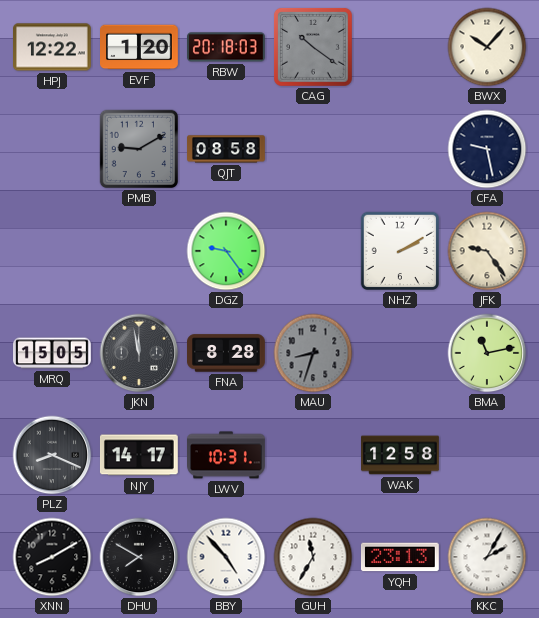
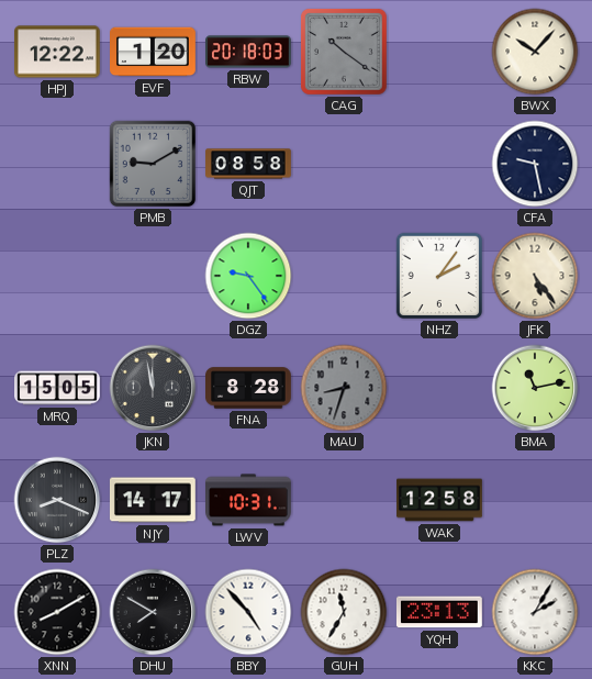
NHZ: 2:10 -> 2:06 (439, 276)
JFK: 9:24 -> 5:24 (535, 276)
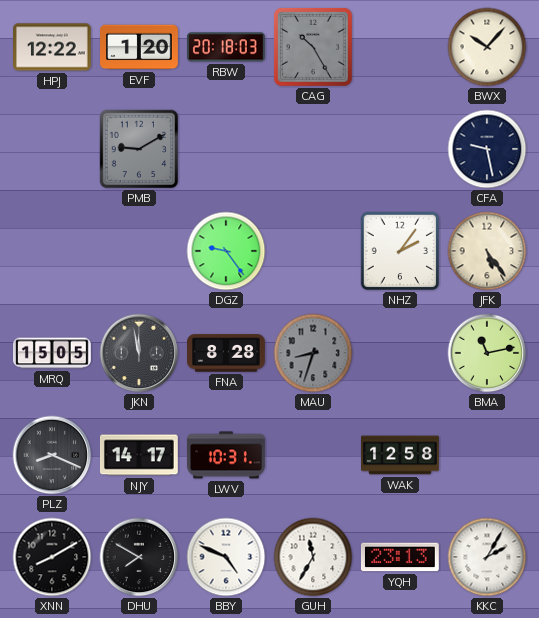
CAG: 10:21 -> 10:25 (314, 47)
QJT: 08:58 -> none (248, 164)
BBY: 4:53 -> 4:49 (226, 557)
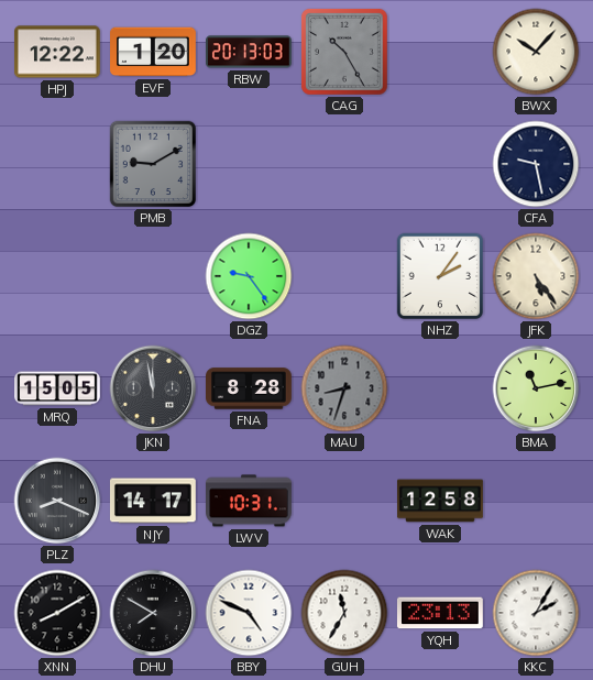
RBW: 20:18 -> 20:13 (250, 52)
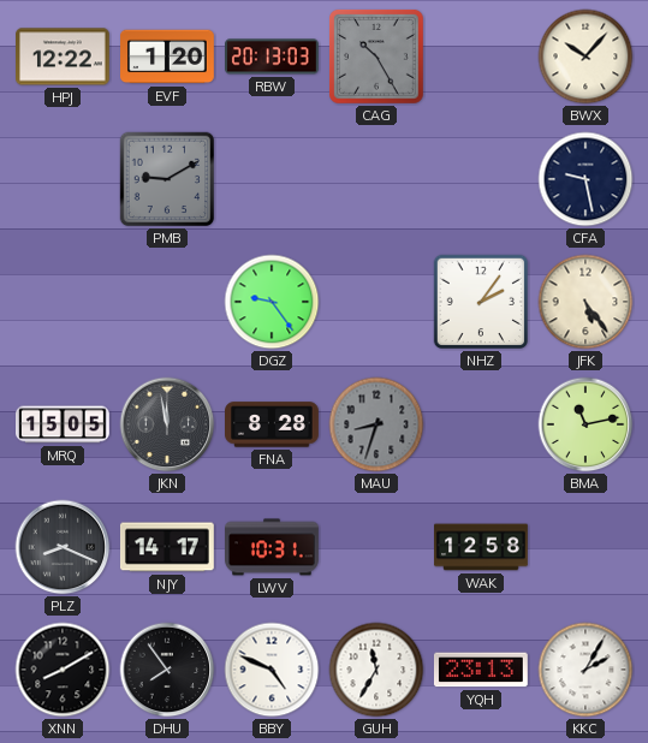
DHU: 7:50 -> 7:54 (167, 670)
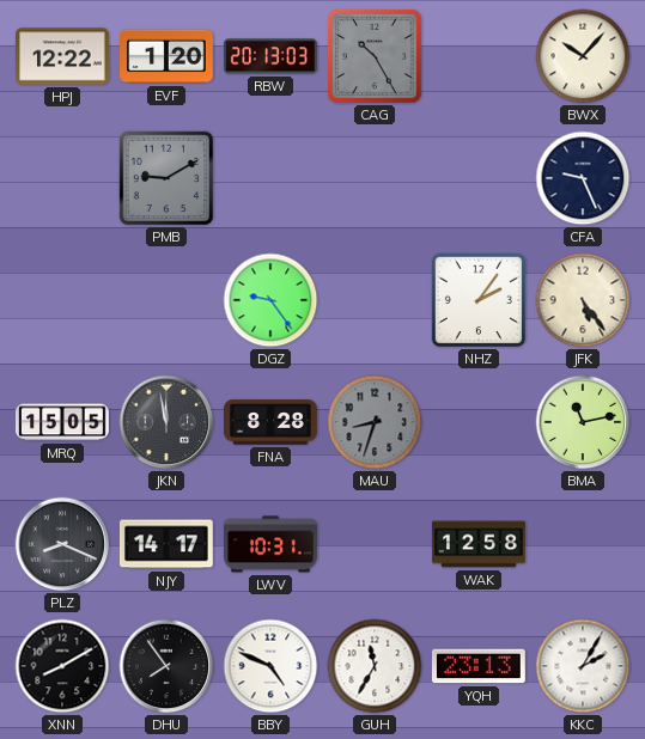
CFA: 9:28 -> 9:26 (583, 178)
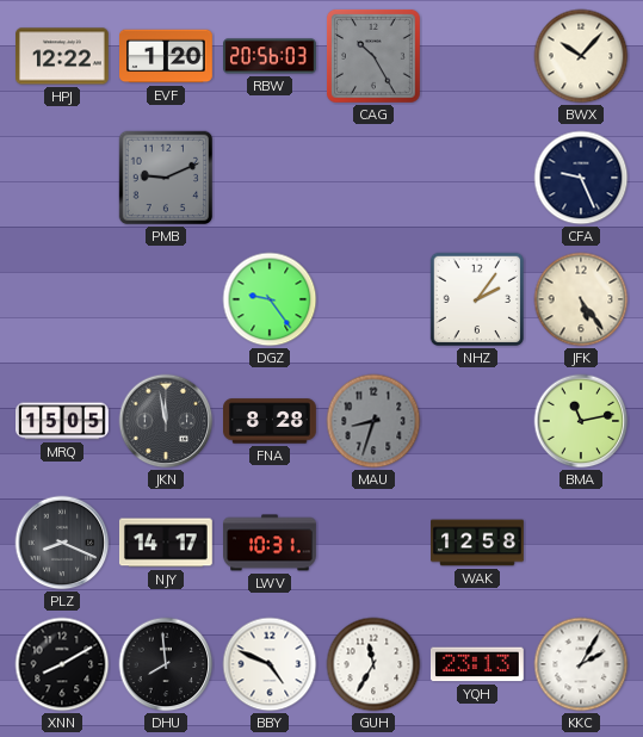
RBW: 20:13 -> 20:56 (271, 56)
PMB: 9:10 -> 9:11 (166, 178)
DHU: 7:54 -> 7:59 (166, 664)
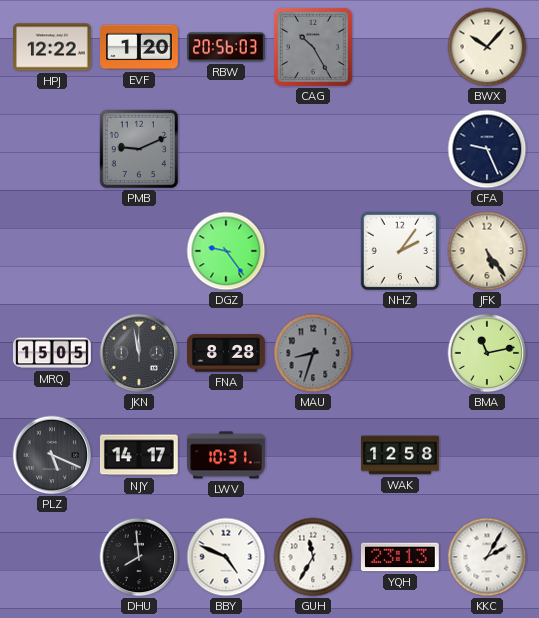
PLZ: 8:19 -> 5:19 (52, 455)
XNN: 8:10 -> none (62, 664)
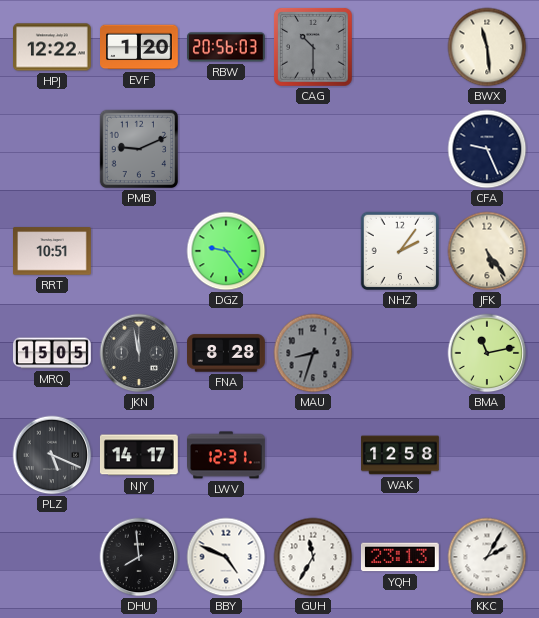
CAG: 10:25 -> 10:30 (314, 47)
BWX: 10:07 -> 11:29 (487, 47)
RRT: none -> 10:51 (53, 251)
LWV: 10:31 -> 12:31 (227, 455)
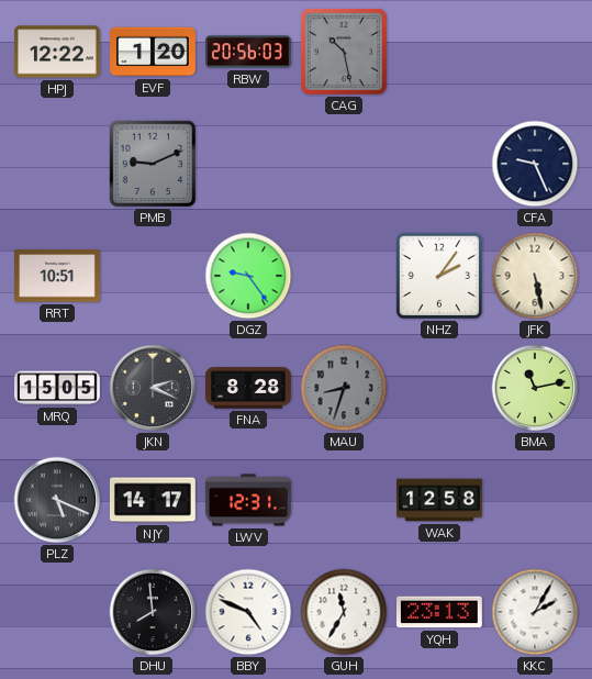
CAG: 10:30 -> 10:28 (345, 52)
BWX: 11:29 -> none (487, 47)
JFK: 5:24 -> 5:28 (535, 276)
JKN: 11:58 -> 2:19 (153, 388)
